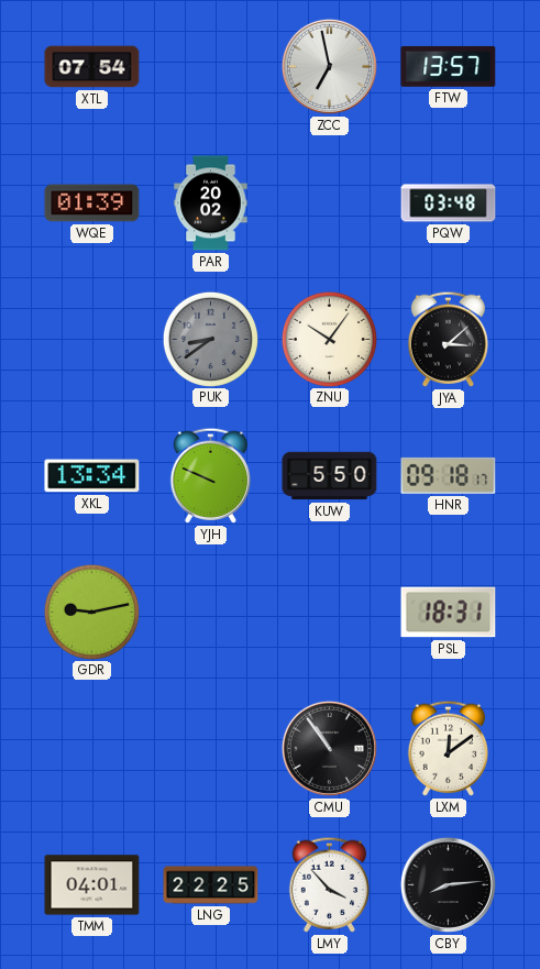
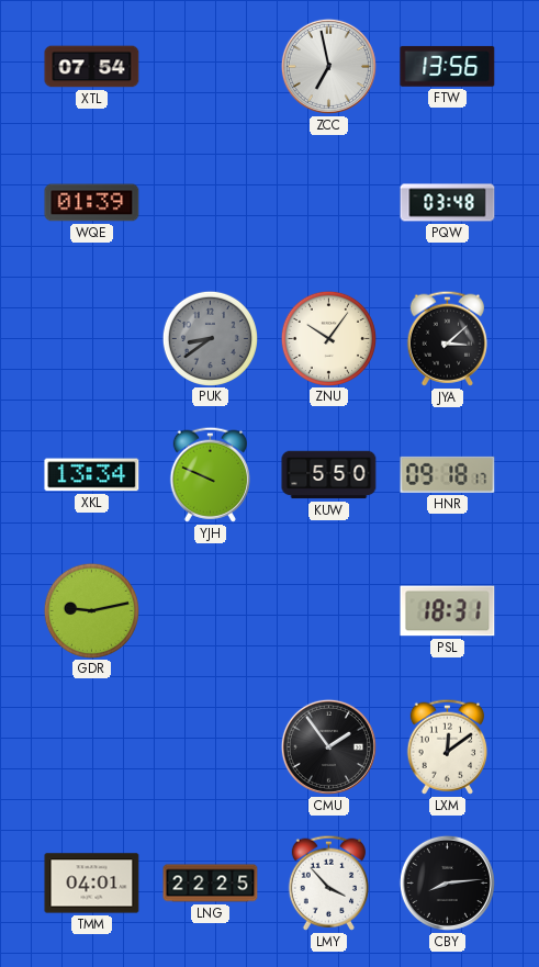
FTW: 13:57 -> 13:56 (448, 66)
PAR: 20:02 -> none (211, 203)
CMU: 10:54 -> 1:54 (328, 746)
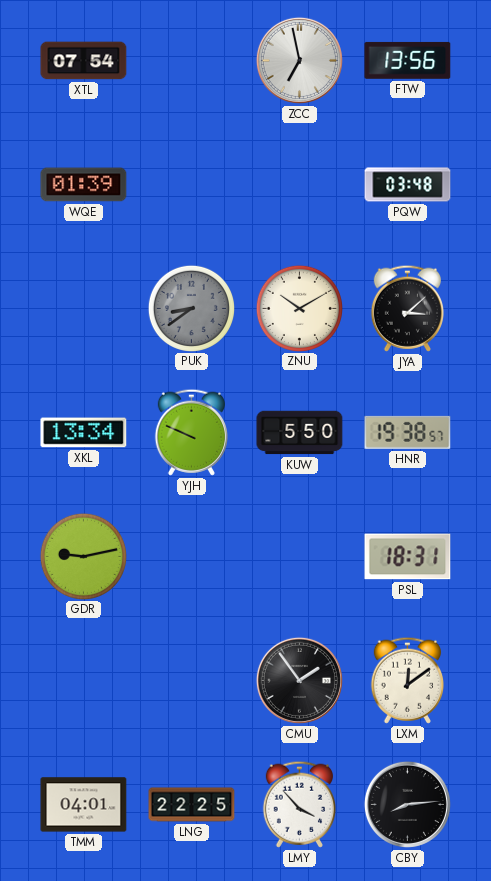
ZNU: 10:06 -> 10:10 (299, 308)
HNR: 09:18 -> 19:38 (408, 432)
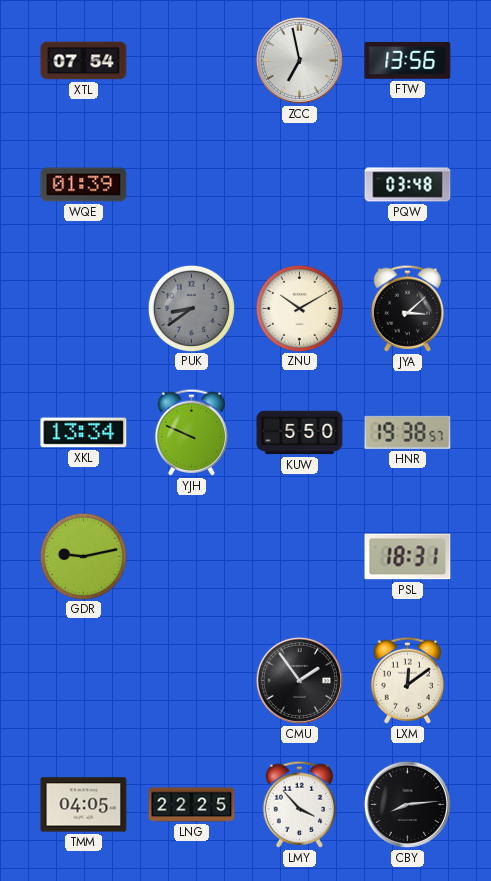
TMM: 04:01 -> 04:05 (84, 805)
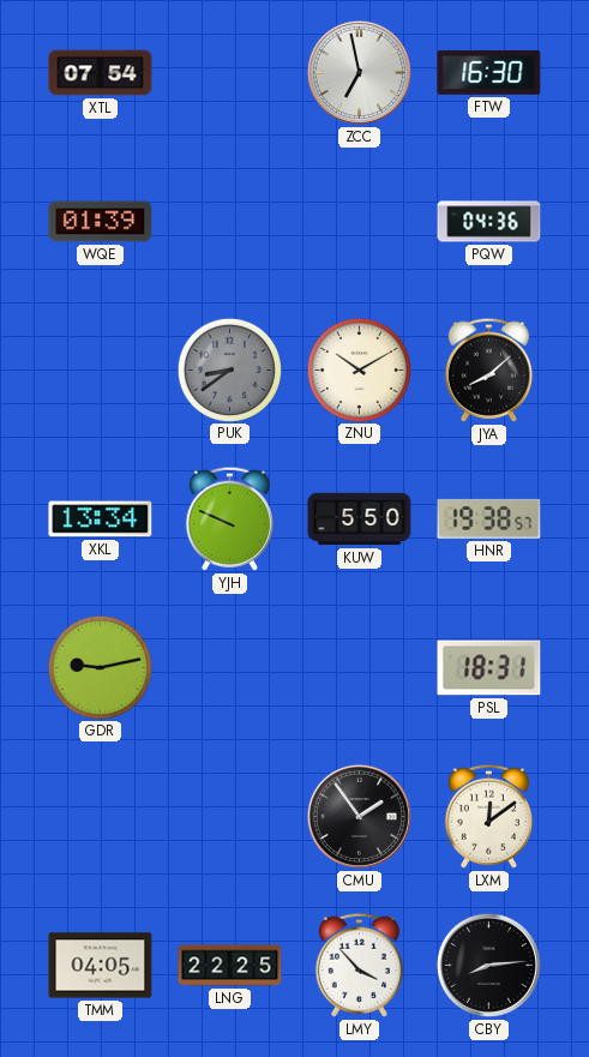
FTW: 13:56 -> 16:30 (489, 72)
PQW: 03:48 -> 04:36 (489, 222)
JYA: 3:08 -> 8:08 (488, 370)
